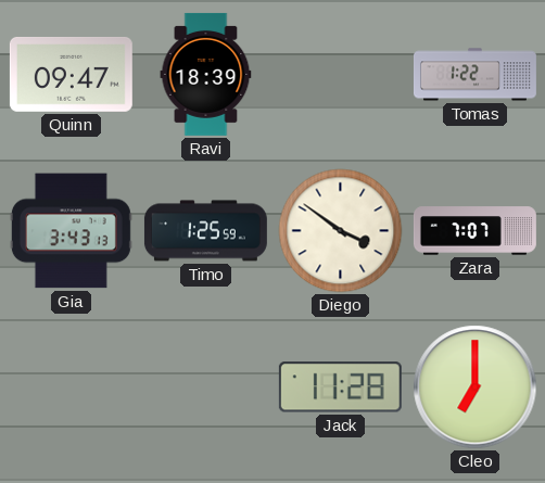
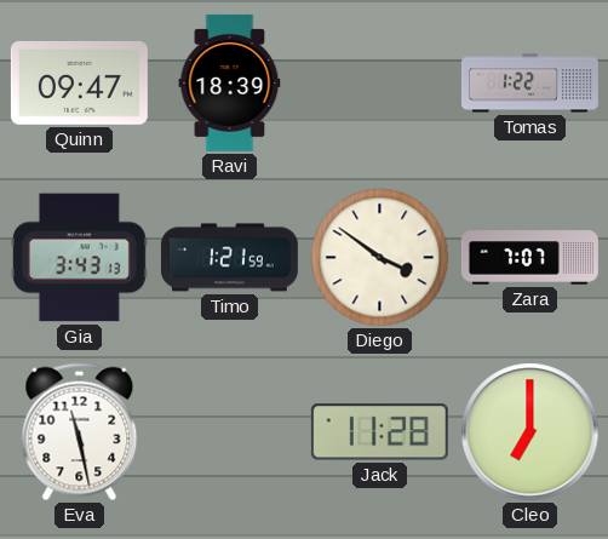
Timo: 1:25 -> 1:21 (229, 258)
Eva: none -> 11:28 (80, 432)
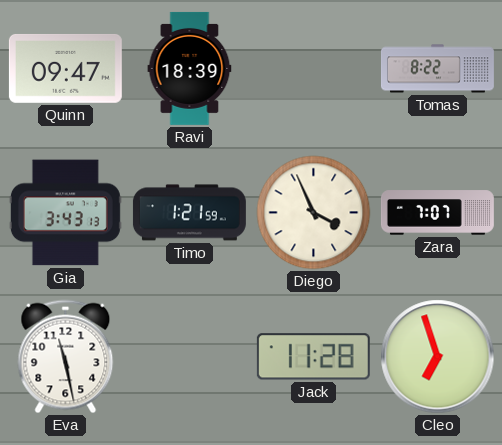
Tomas: 1:22 -> 8:22 (437, 69)
Diego: 3:51 -> 3:56 (314, 213)
Cleo: 7:00 -> 6:57 (438, 357)
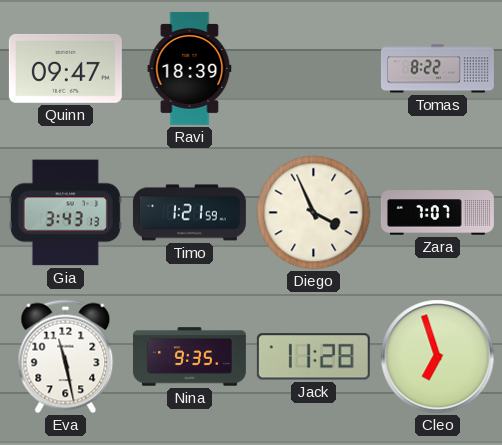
Nina: none -> 9:35 (189, 357)
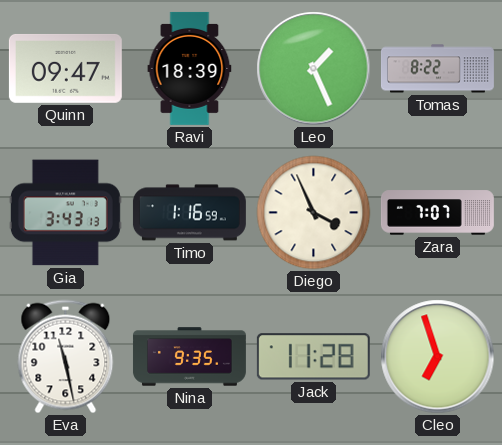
Leo: none -> 1:26 (314, 69)
Timo: 1:21 -> 1:16 (189, 213)
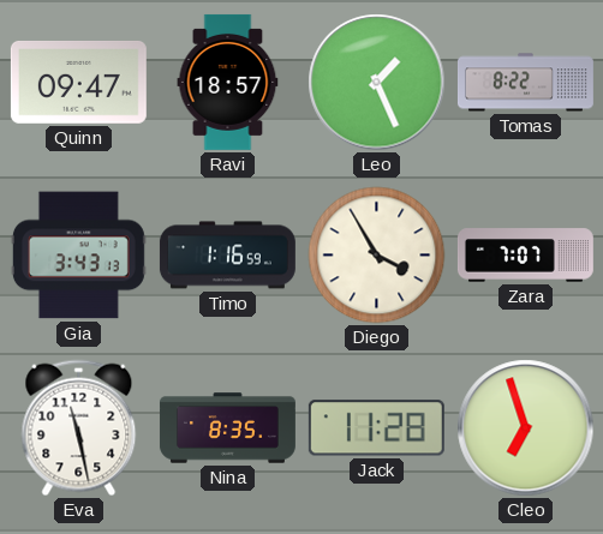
Ravi: 18:39 -> 18:57 (228, 82)
Diego: 3:56 -> 3:55 (377, 256)
Nina: 9:35 -> 8:35 (227, 428)
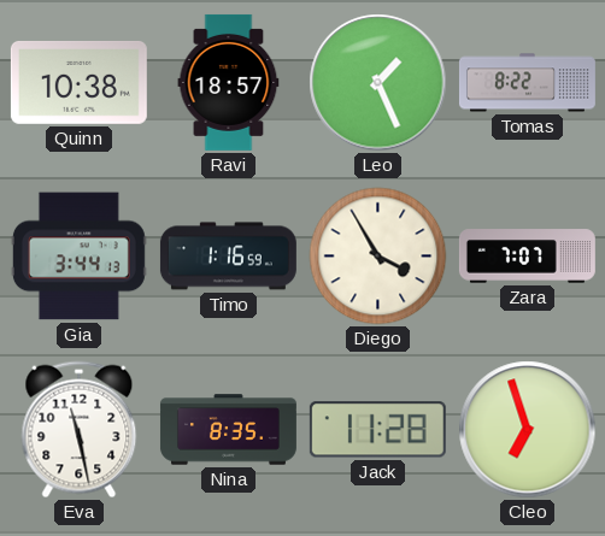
Quinn: 09:47 -> 10:38 (78, 82)
Gia: 3:43 -> 3:44 (78, 257)
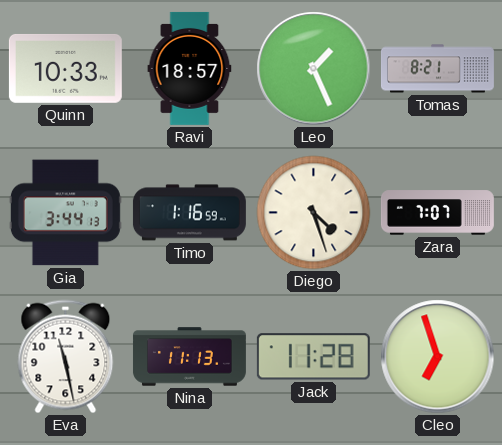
Quinn: 10:38 -> 10:33 (65, 68)
Tomas: 8:22 -> 8:21 (437, 69)
Diego: 3:55 -> 4:27 (314, 213)
Nina: 8:35 -> 11:13 (189, 357)
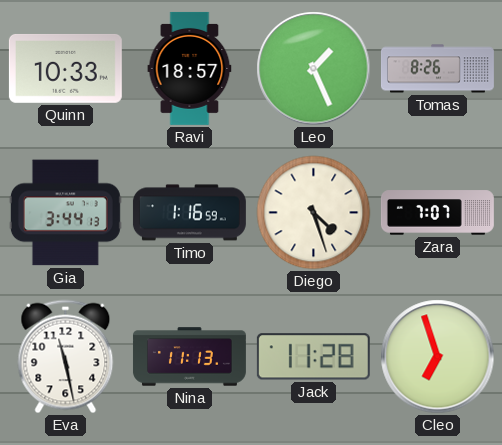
Tomas: 8:21 -> 8:26 (437, 69)
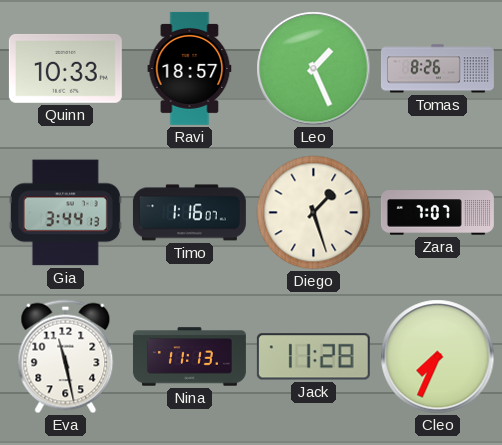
Timo: 1:16:59 -> 1:16:07 (189, 213)
Diego: 4:27 -> 1:27 (314, 213)
Cleo: 6:57 -> 7:34 (438, 357)
